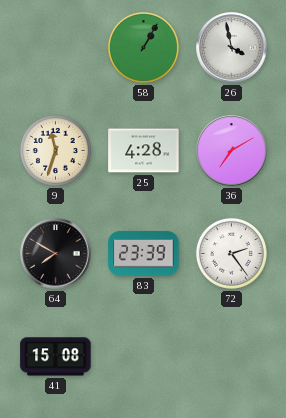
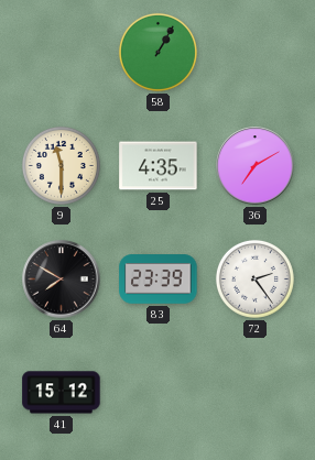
26: 3:58 -> none (232, 48)
9: 11:33 -> 11:30 (61, 165)
25: 4:28 -> 4:35 (159, 166)
41: 15:08 -> 15:12 (62, 393)
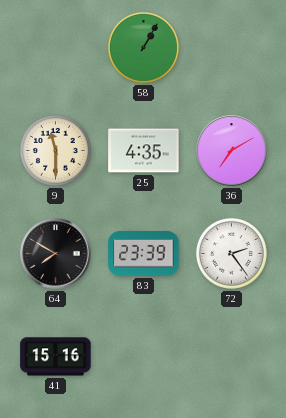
41: 15:12 -> 15:16 (56, 357)
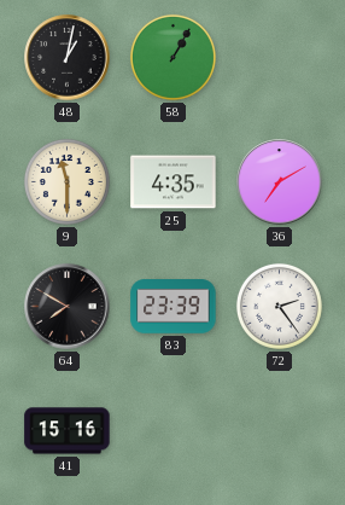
48: none -> 1:02 (68, 58)
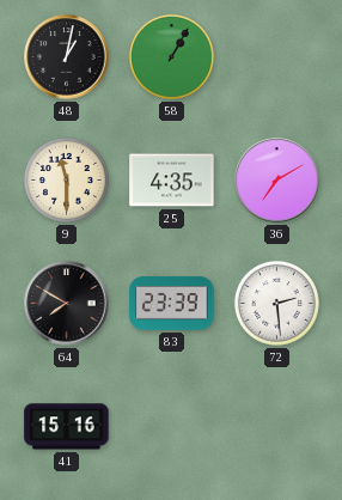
72: 2:24 -> 2:29 (276, 303)
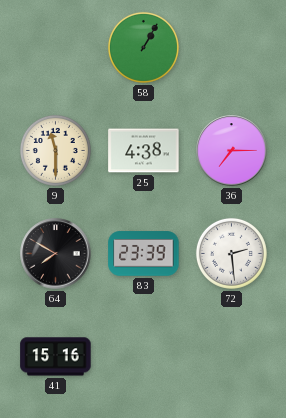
48: 1:02 -> none (67, 57)
25: 4:35 -> 4:38 (144, 151)
36: 7:10 -> 7:15 (232, 151)
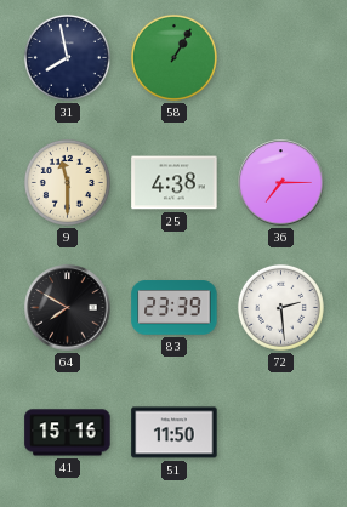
31: none -> 7:58 (67, 57)
51: none -> 11:50 (175, 433)
